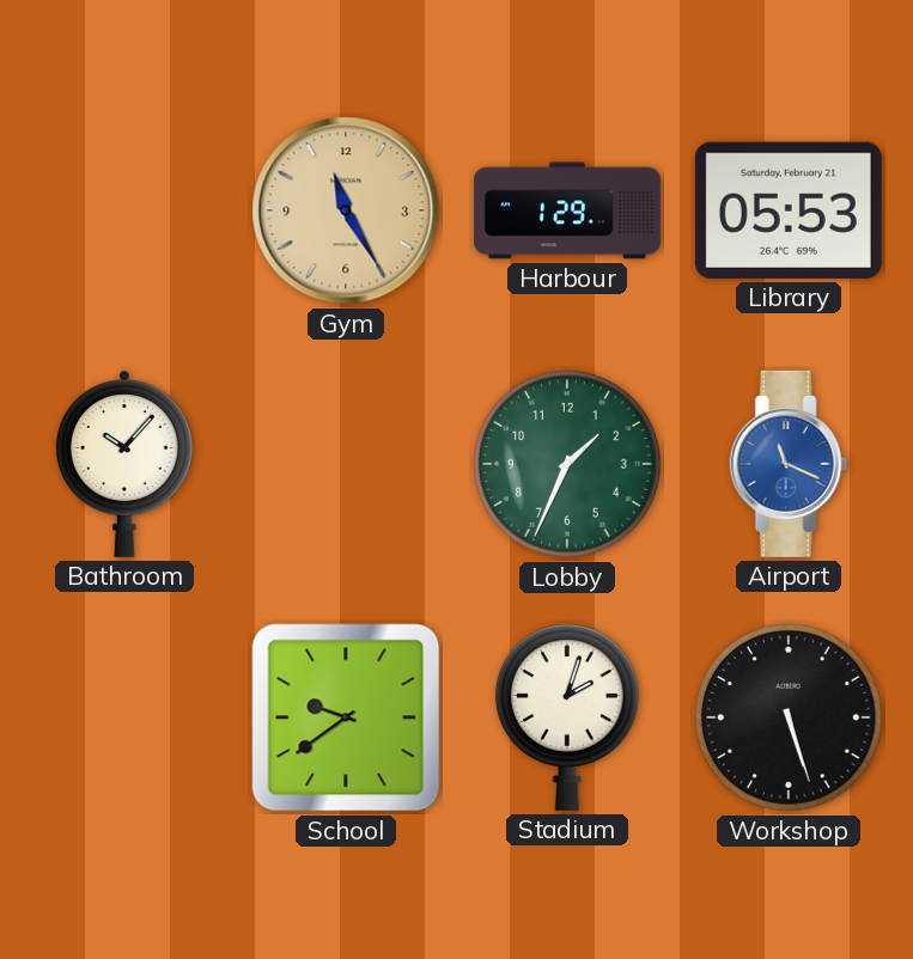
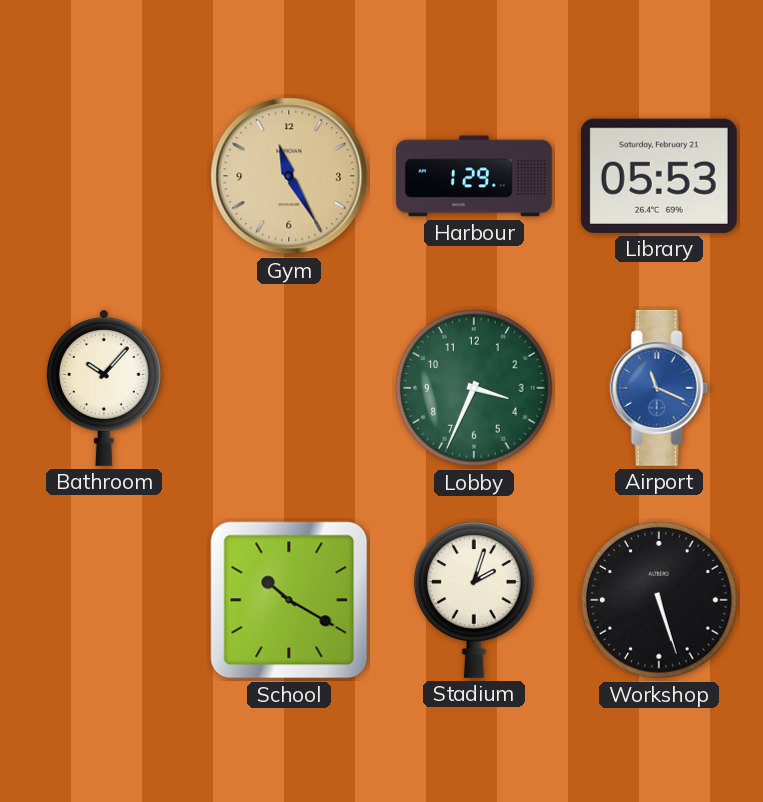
Lobby: 1:34 -> 3:34 (474, 388)
School: 9:39 -> 10:20 (289, 600)
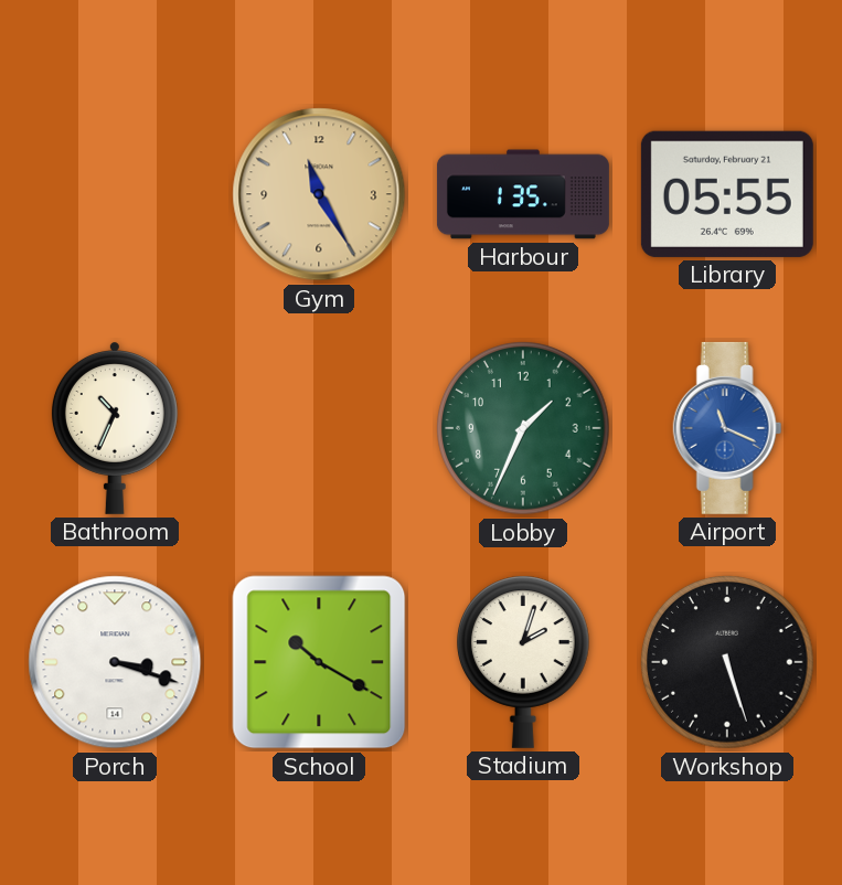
Harbour: 1:29 -> 1:35 (523, 194)
Library: 05:53 -> 05:55 (727, 194)
Bathroom: 10:07 -> 10:34 (115, 428)
Lobby: 3:34 -> 1:34 (523, 428)
Porch: none -> 3:18 (115, 662)
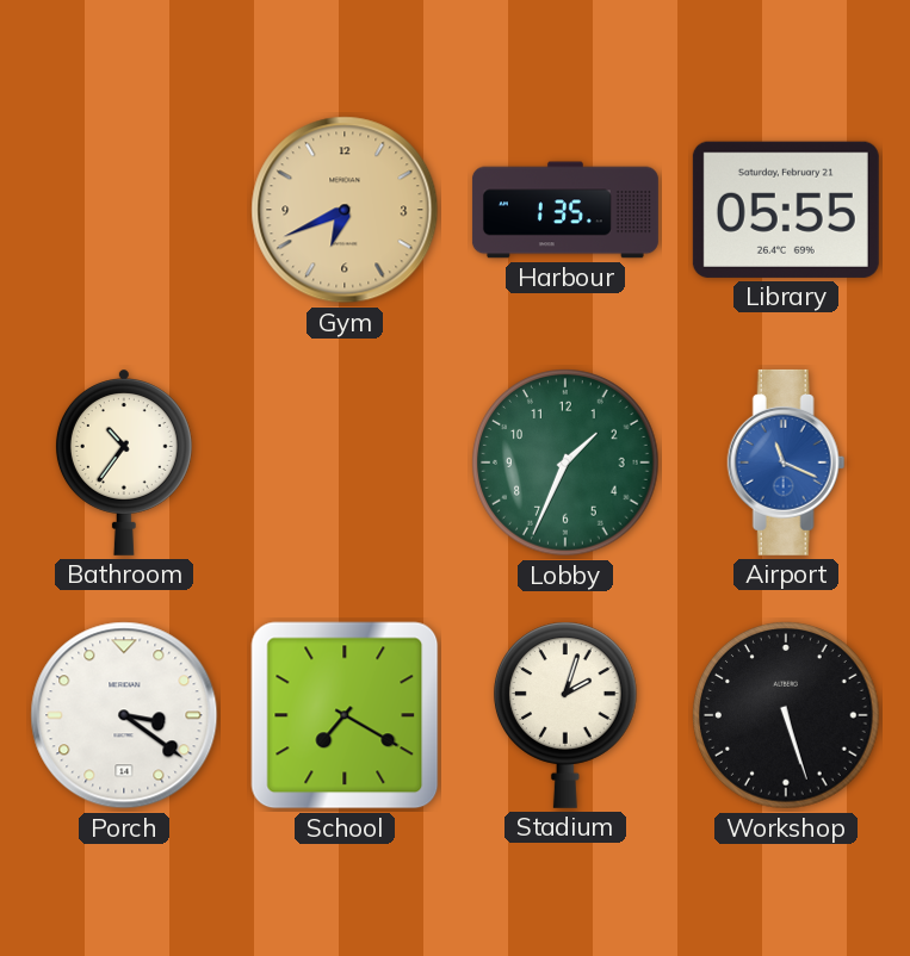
Gym: 11:25 -> 6:41 (345, 210)
Bathroom: 10:34 -> 10:36 (124, 463)
Porch: 3:18 -> 3:21 (124, 715)
School: 10:20 -> 7:20 (345, 715)
